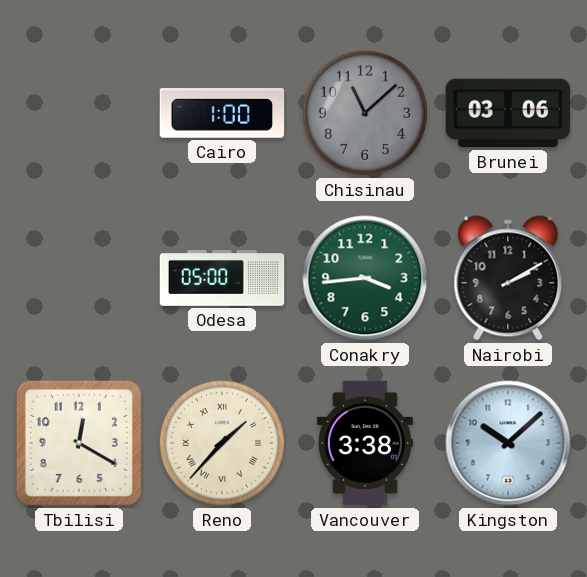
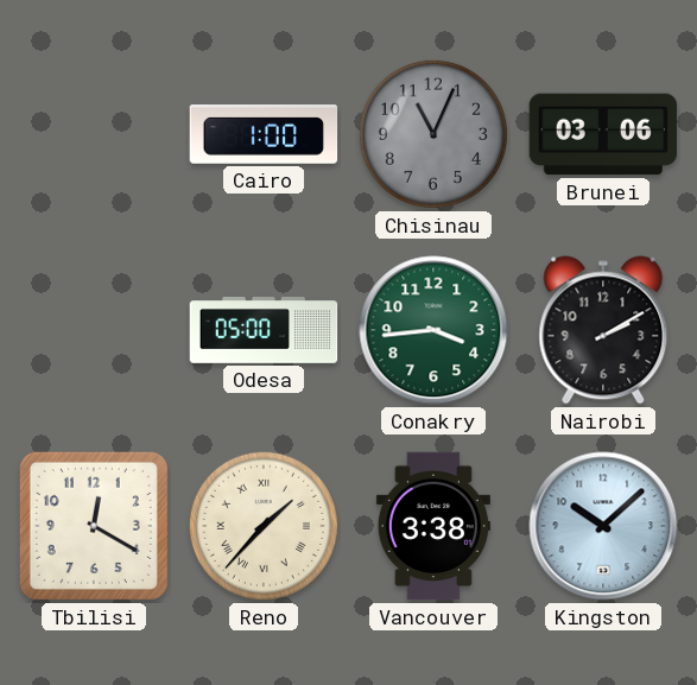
Chisinau: 11:08 -> 11:04 (433, 134)
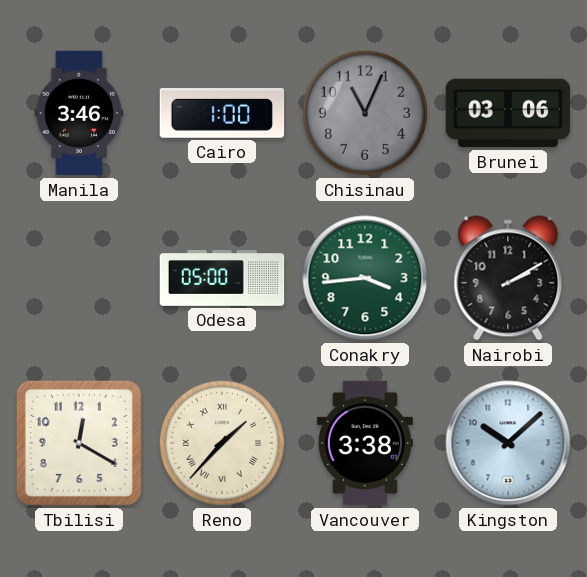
Manila: none -> 3:46 (79, 113)
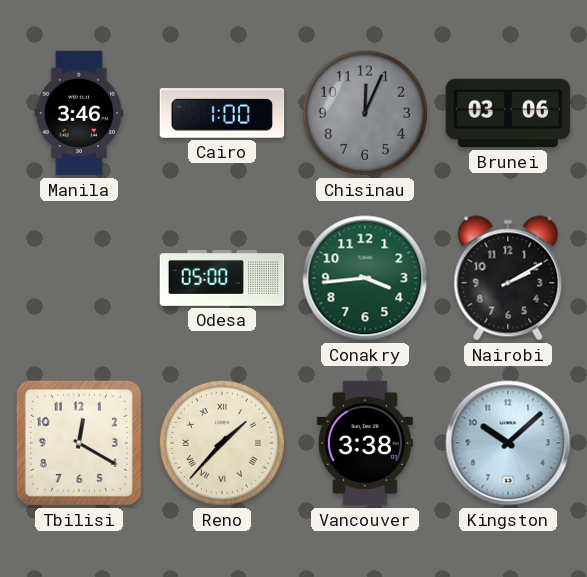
Chisinau: 11:04 -> 12:04 (365, 113)
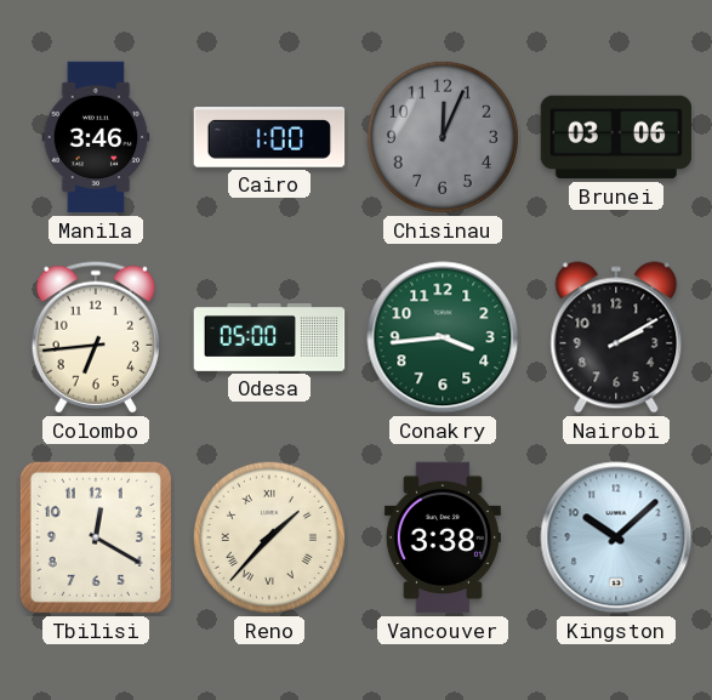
Colombo: none -> 6:44 (96, 337)
